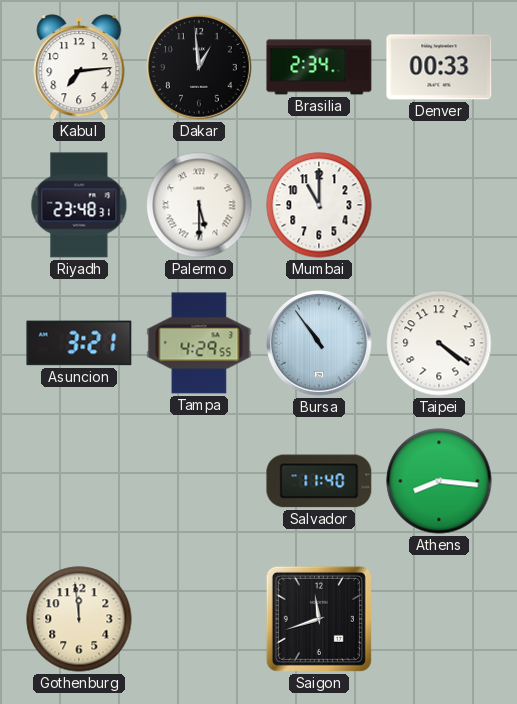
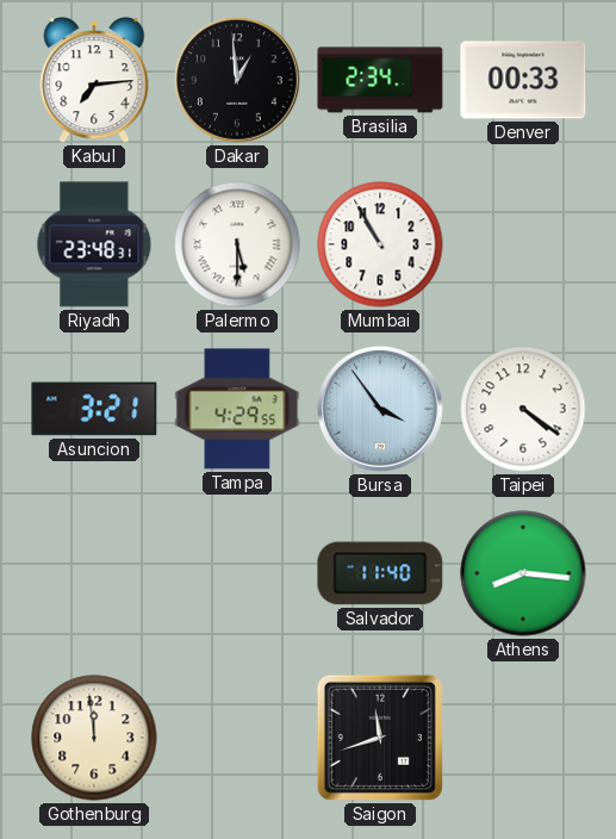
Mumbai: 11:00 -> 10:55 (380, 244)
Bursa: 10:54 -> 3:54 (381, 410)
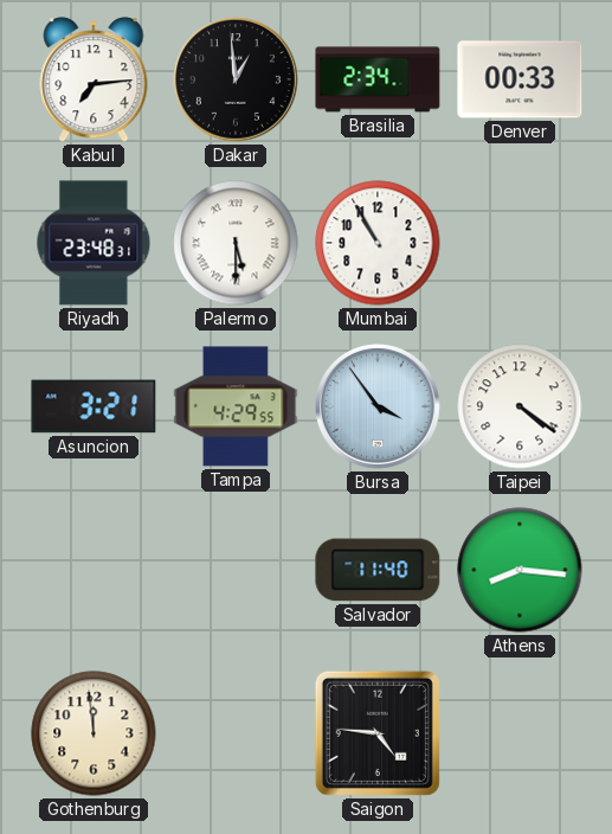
Saigon: 11:42 -> 4:46 (378, 733)
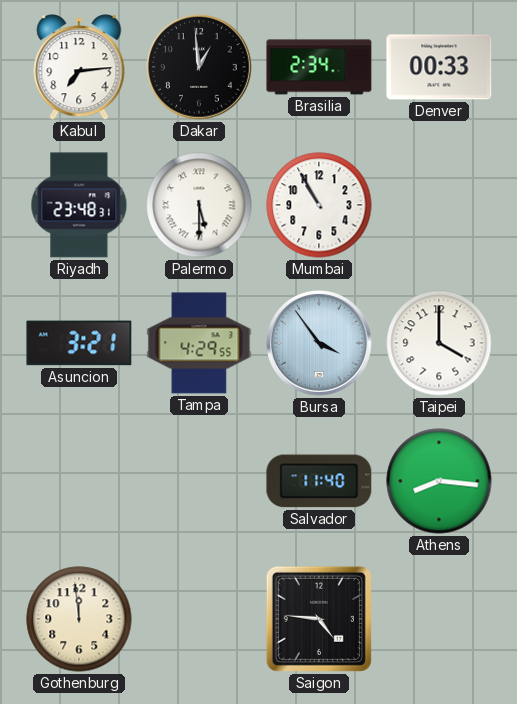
Taipei: 4:21 -> 4:00 (439, 343)
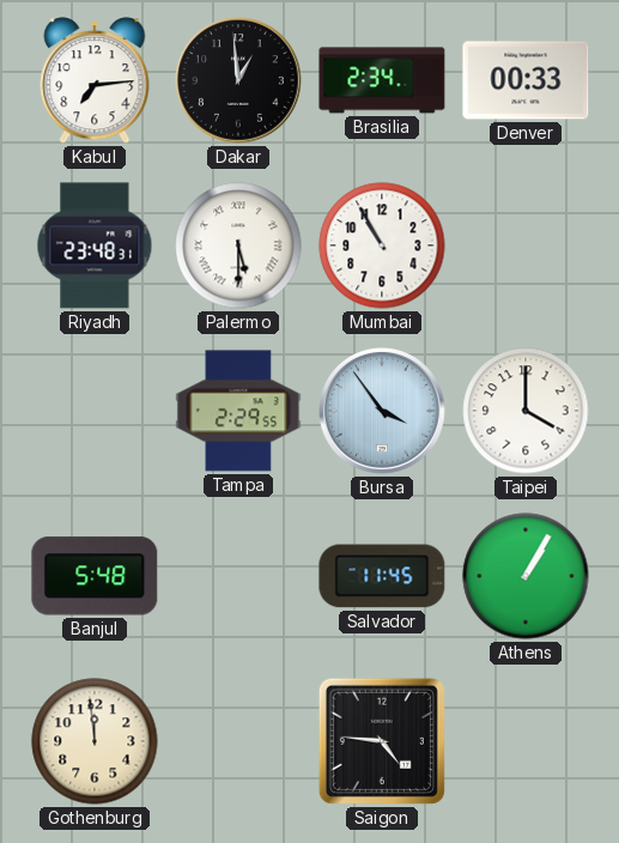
Asuncion: 3:21 -> none (79, 343)
Tampa: 4:29 -> 2:29 (238, 411)
Banjul: none -> 5:48 (95, 576)
Salvador: 11:40 -> 11:45 (382, 576)
Athens: 8:16 -> 1:05 (526, 576)
